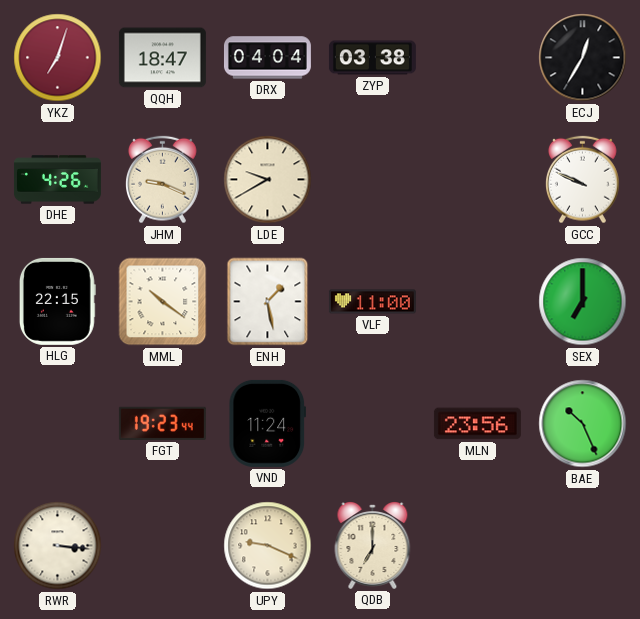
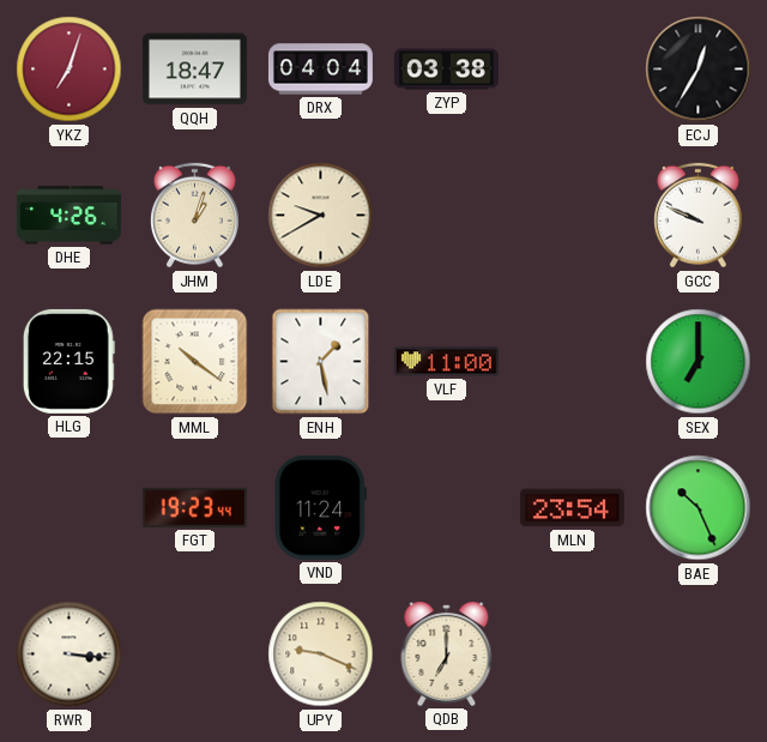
JHM: 9:19 -> 1:03 (195, 216)
MLN: 23:56 -> 23:54 (572, 508)
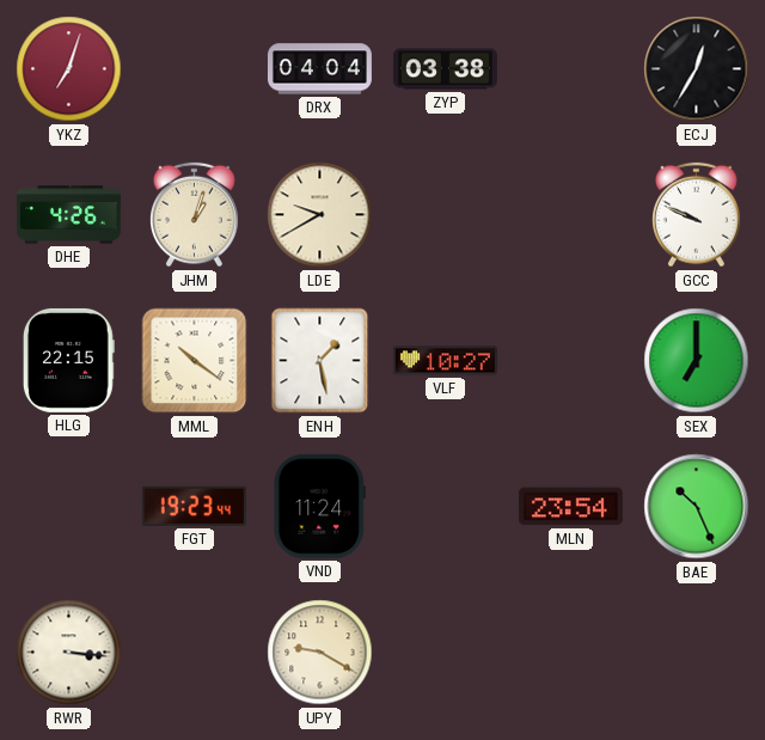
QQH: 18:47 -> none (194, 70)
VLF: 11:00 -> 10:27 (445, 361)
UPY: 9:19 -> 9:20 (320, 653)
QDB: 7:00 -> none (447, 654)
